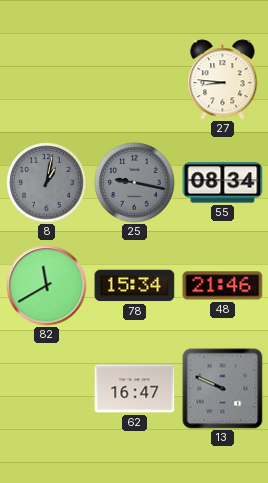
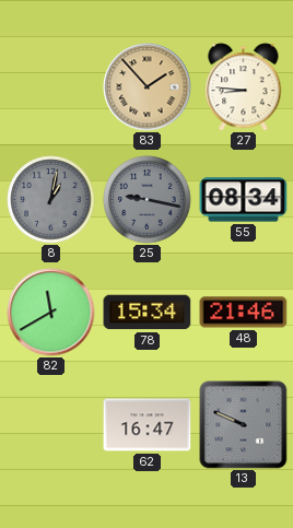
83: none -> 1:53 (148, 87)
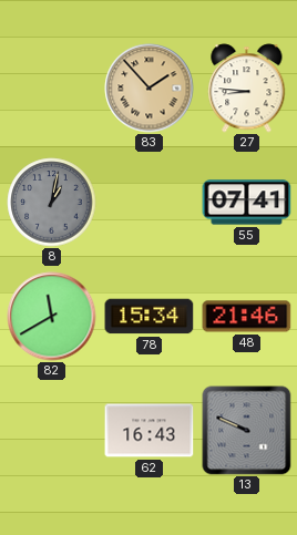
25: 9:17 -> none (148, 200)
55: 08:34 -> 07:41 (247, 203)
62: 16:47 -> 16:43 (150, 431)
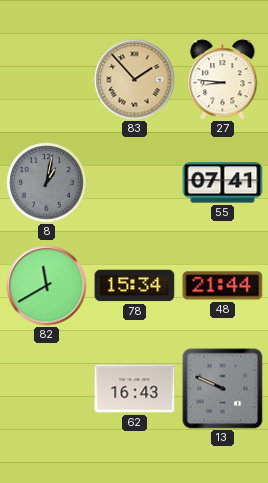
48: 21:46 -> 21:44 (223, 286)
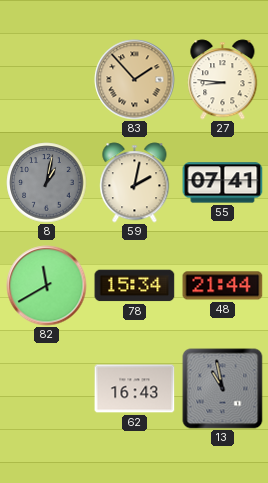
59: none -> 2:02 (135, 183)
13: 9:49 -> 10:58 (223, 389)
